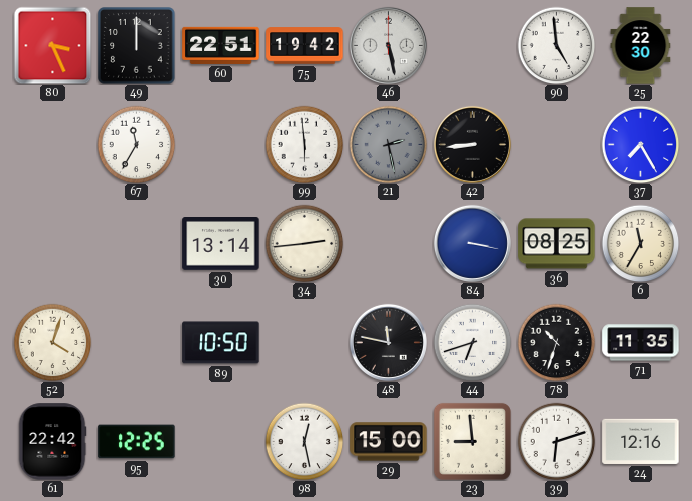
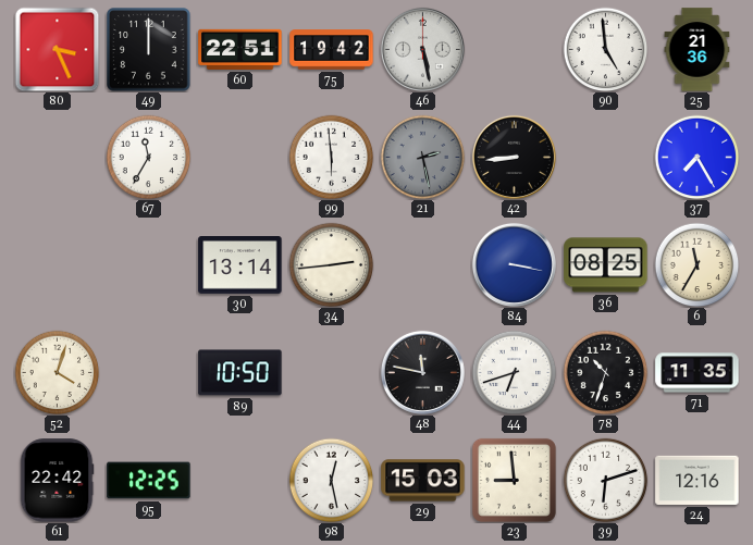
25: 22:30 -> 21:36 (698, 50)
29: 15:00 -> 15:03 (423, 481)
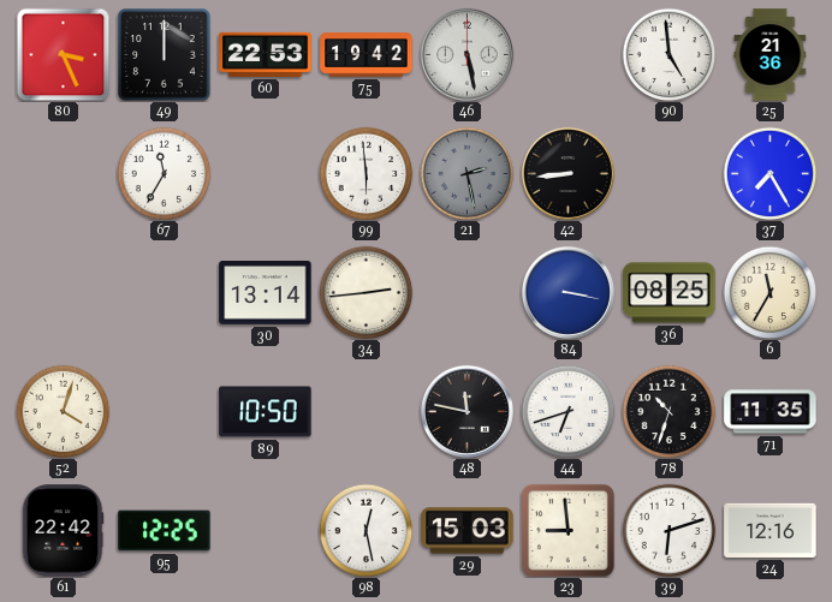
60: 22:51 -> 22:53 (266, 54)
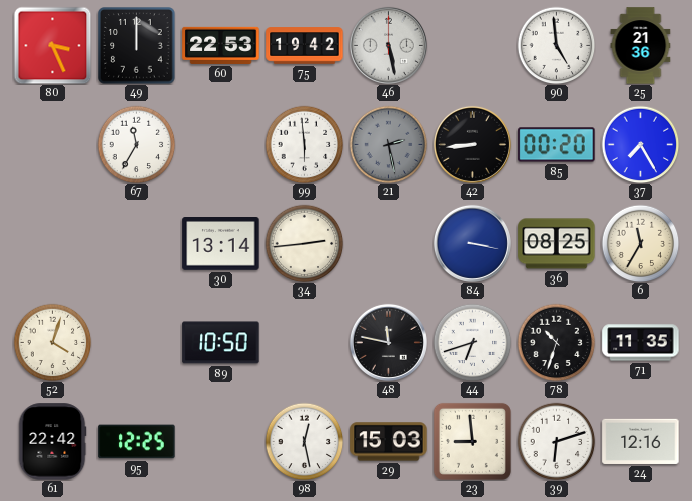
85: none -> 00:20 (557, 145)
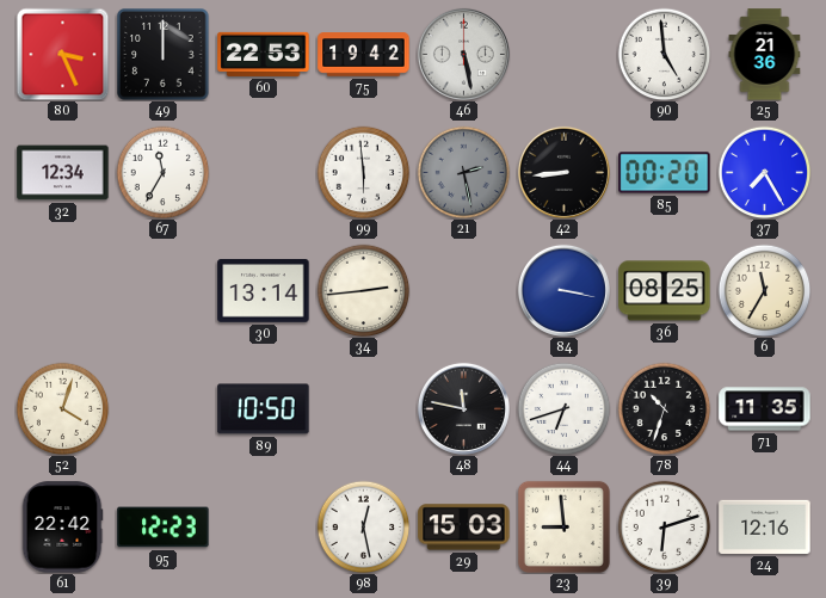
32: none -> 12:34 (63, 173)
95: 12:25 -> 12:23 (164, 528)
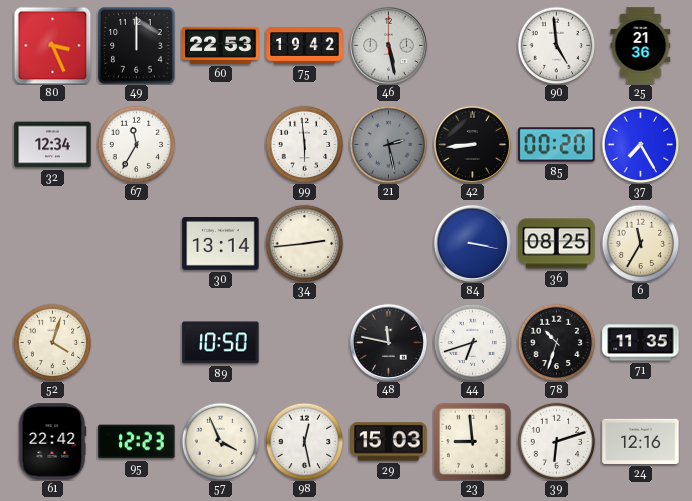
57: none -> 3:56 (220, 441)
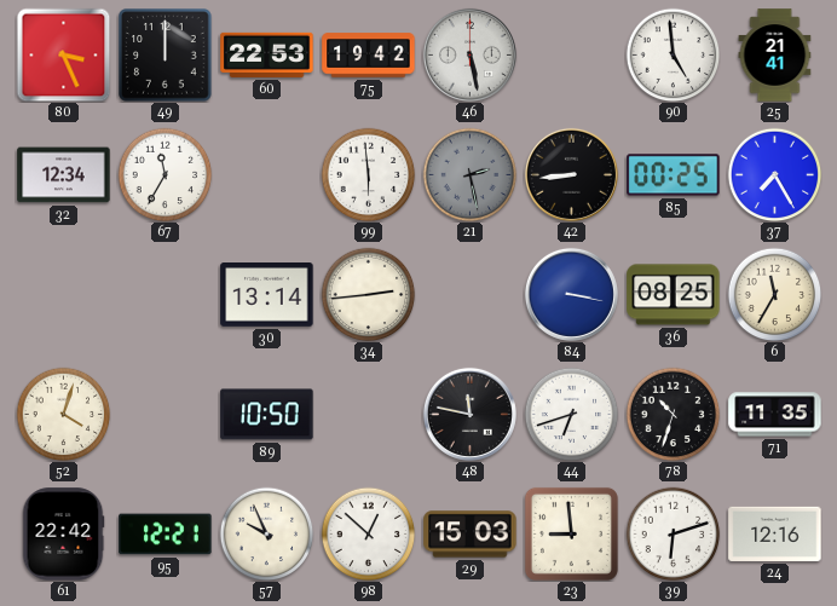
25: 21:36 -> 21:41 (775, 56)
85: 00:20 -> 00:25 (674, 175)
95: 12:23 -> 12:21 (166, 535)
57: 3:56 -> 9:56 (266, 533)
98: 12:28 -> 12:52 (368, 533)
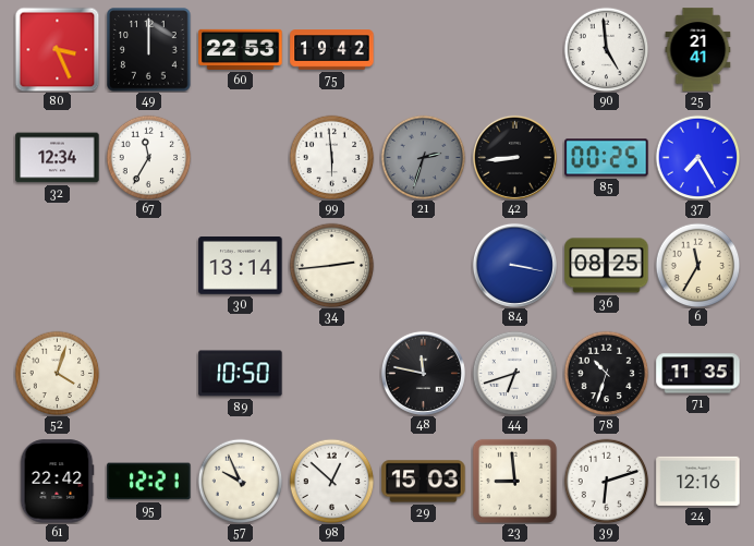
46: 5:28 -> none (469, 54)
21: 2:28 -> 2:33 (423, 157)
